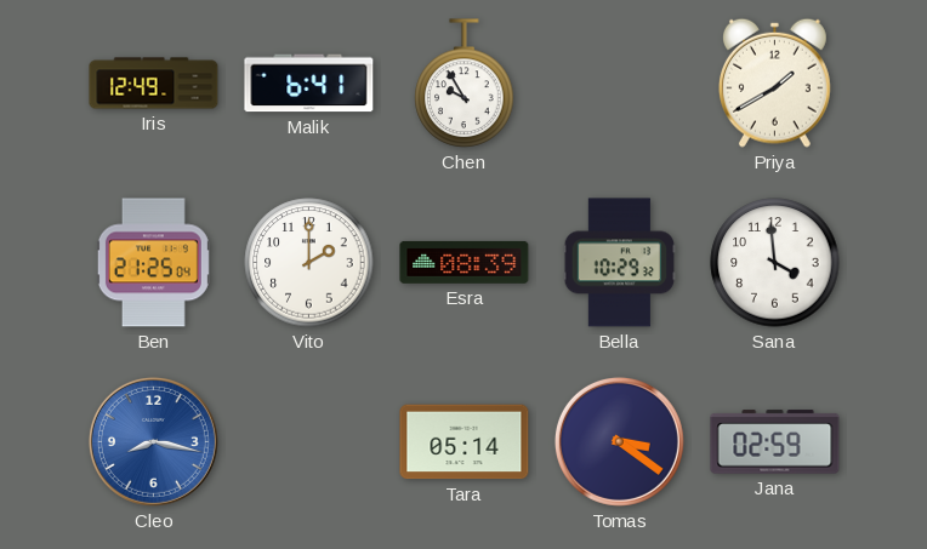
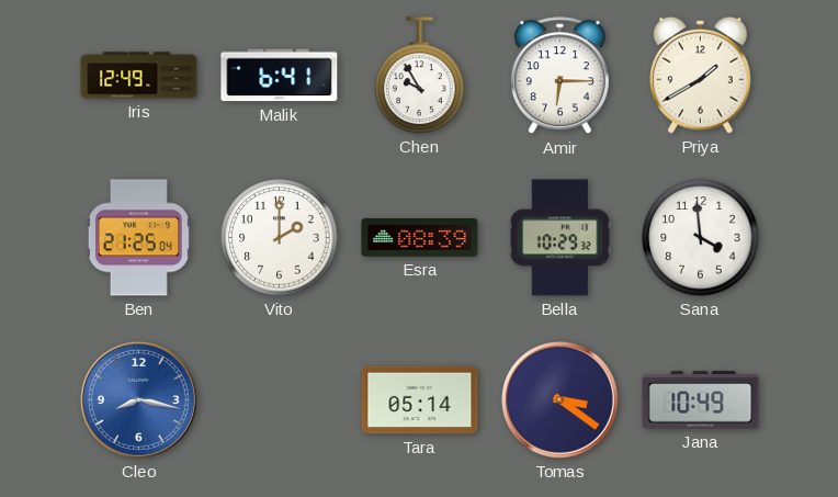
Amir: none -> 6:15 (559, 76)
Jana: 02:59 -> 10:49 (701, 400)
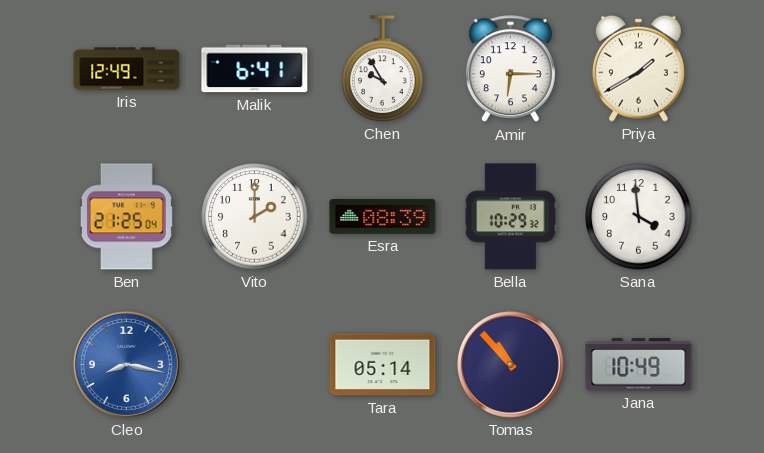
Tomas: 3:21 -> 10:53 (510, 364)
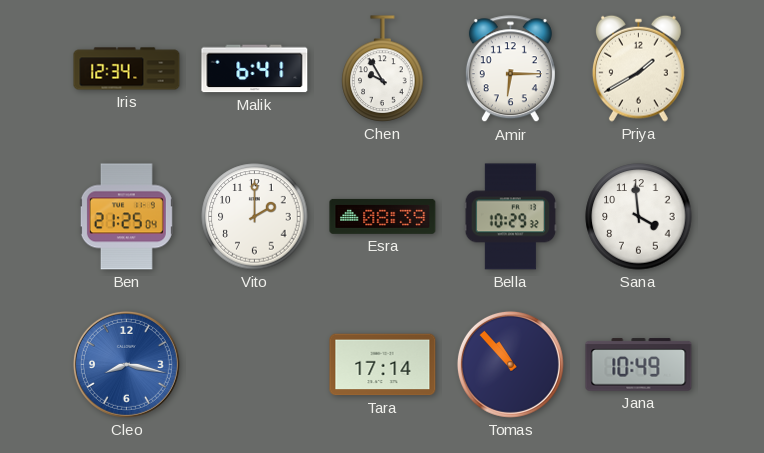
Iris: 12:49 -> 12:34 (127, 69)
Tara: 05:14 -> 17:14 (383, 365)
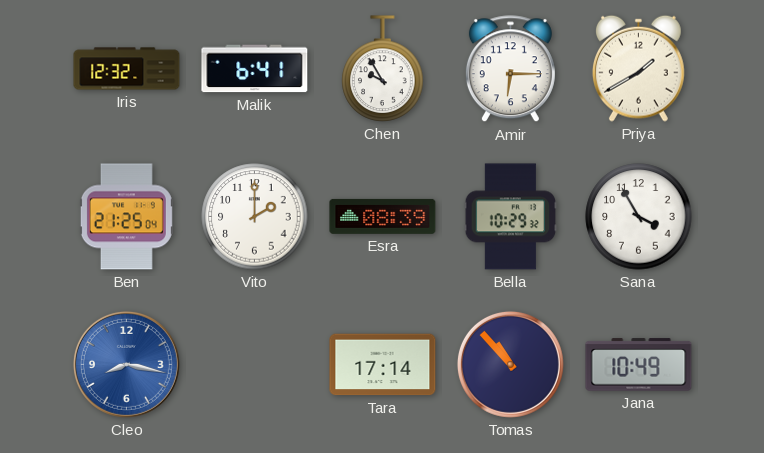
Iris: 12:34 -> 12:32 (127, 69)
Sana: 3:59 -> 3:55 (639, 217)
